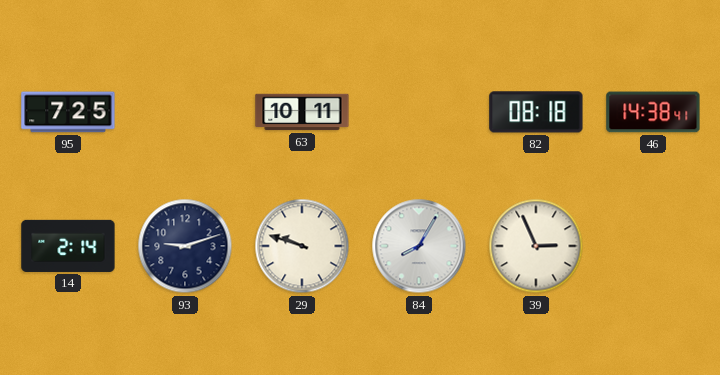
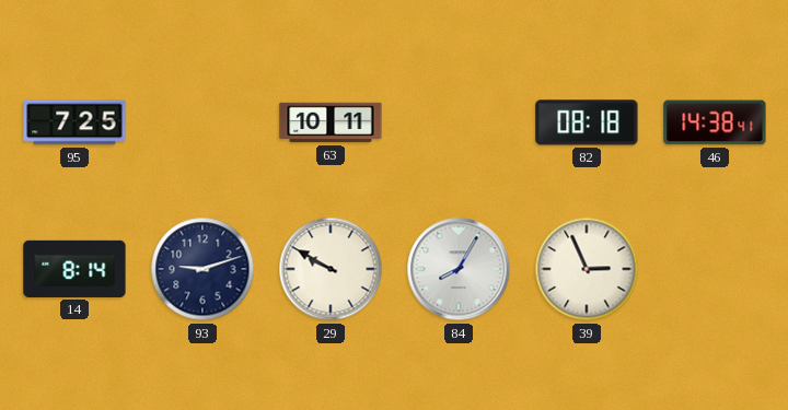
14: 2:14 -> 8:14 (74, 269)
29: 9:48 -> 9:50 (331, 269)
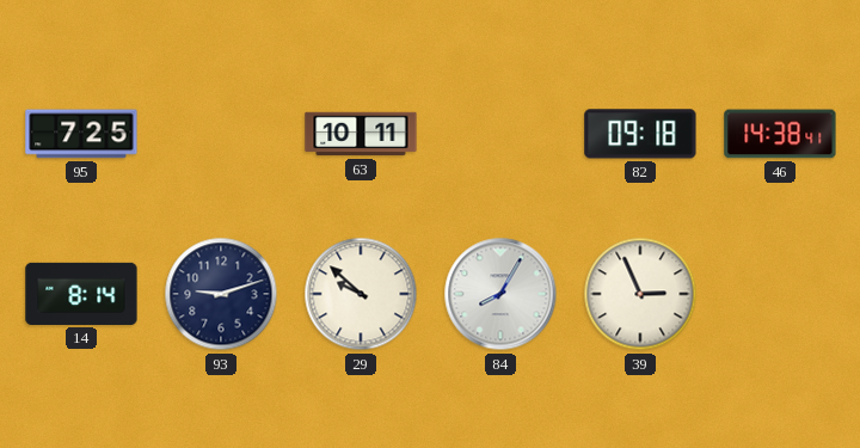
82: 08:18 -> 09:18 (640, 134)
29: 9:50 -> 9:52 (361, 294)
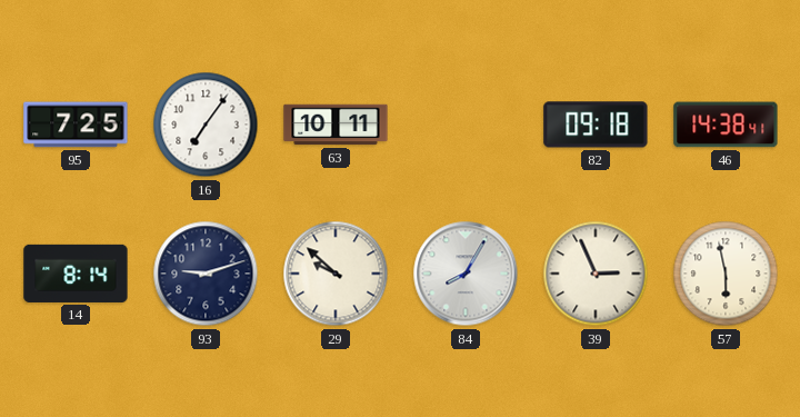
16: none -> 7:06 (206, 125)
57: none -> 5:58 (726, 274)
